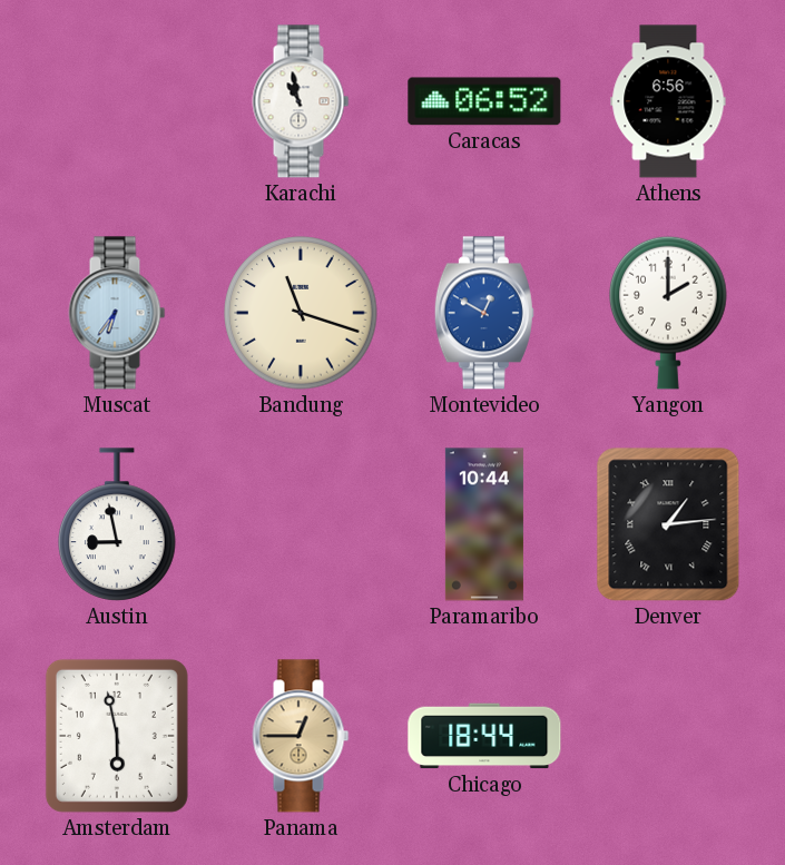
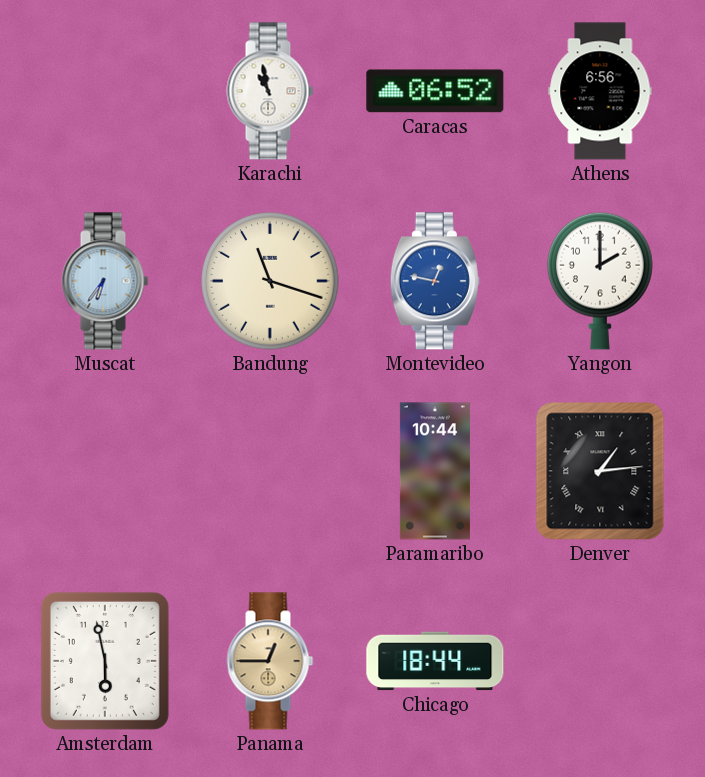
Montevideo: 12:50 -> 12:47 (435, 281)
Austin: 8:58 -> none (117, 524)
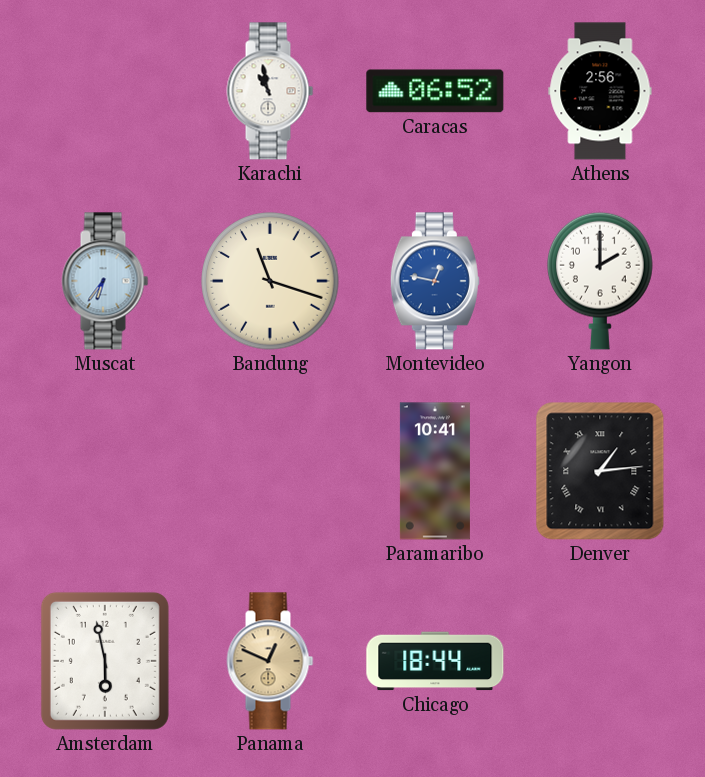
Athens: 6:56 -> 2:56 (600, 91)
Paramaribo: 10:44 -> 10:41 (435, 471)
Panama: 12:45 -> 12:49 (270, 661)
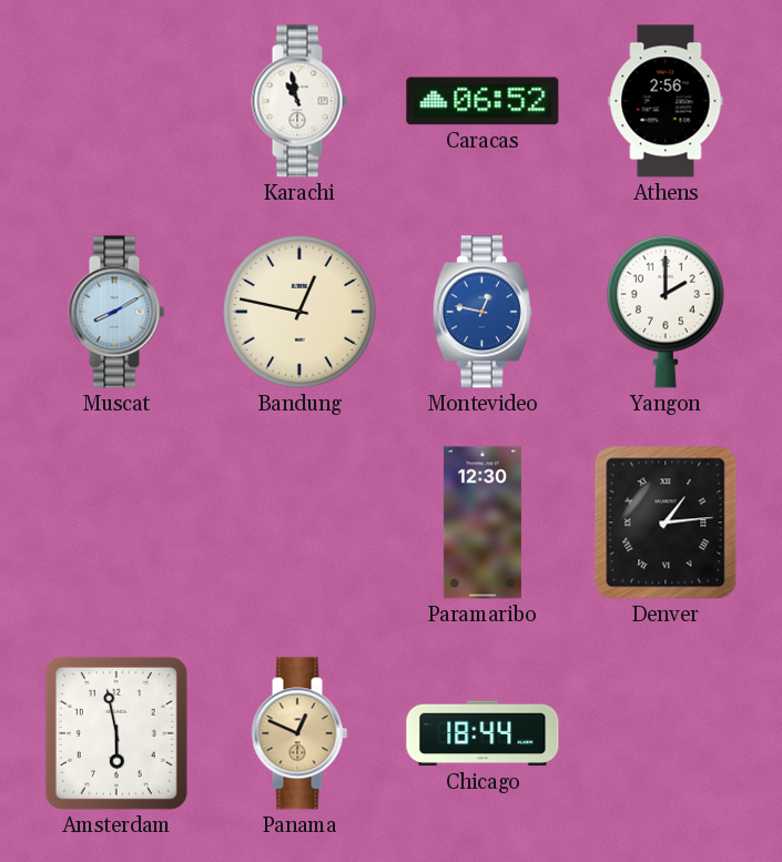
Muscat: 6:36 -> 8:10 (116, 312)
Bandung: 11:18 -> 12:47 (299, 312)
Paramaribo: 10:41 -> 12:30 (483, 523)
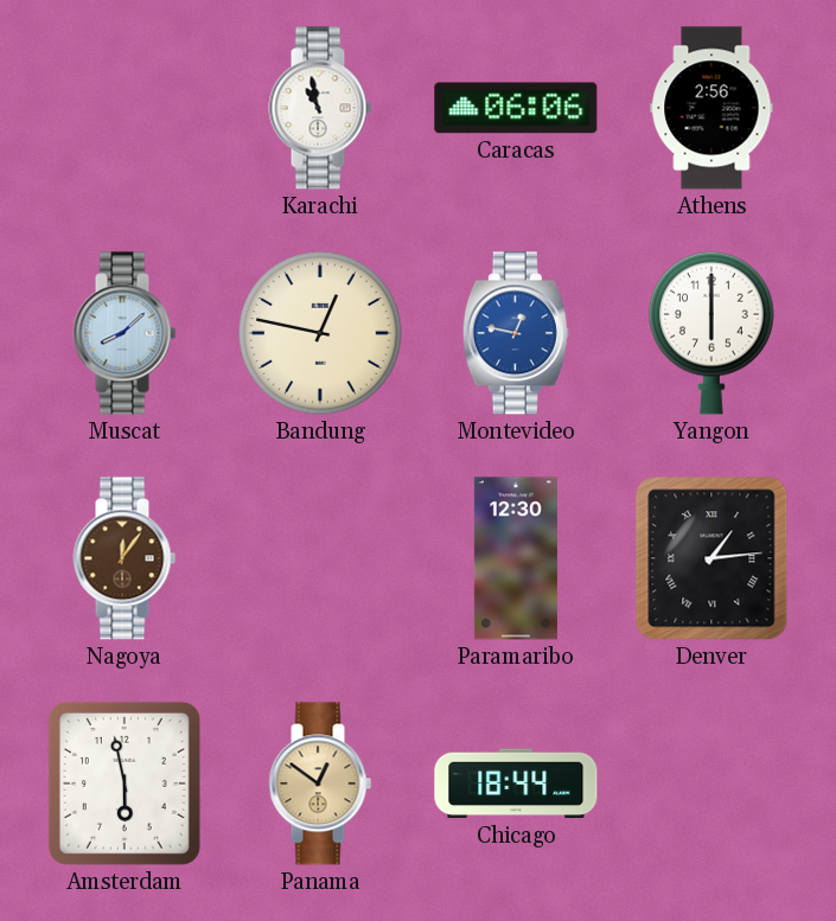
Caracas: 06:52 -> 06:06 (516, 108)
Muscat: 8:10 -> 8:08 (125, 333)
Yangon: 2:00 -> 6:00 (711, 333)
Nagoya: none -> 12:06 (125, 558)
Panama: 12:49 -> 12:51 (320, 784)
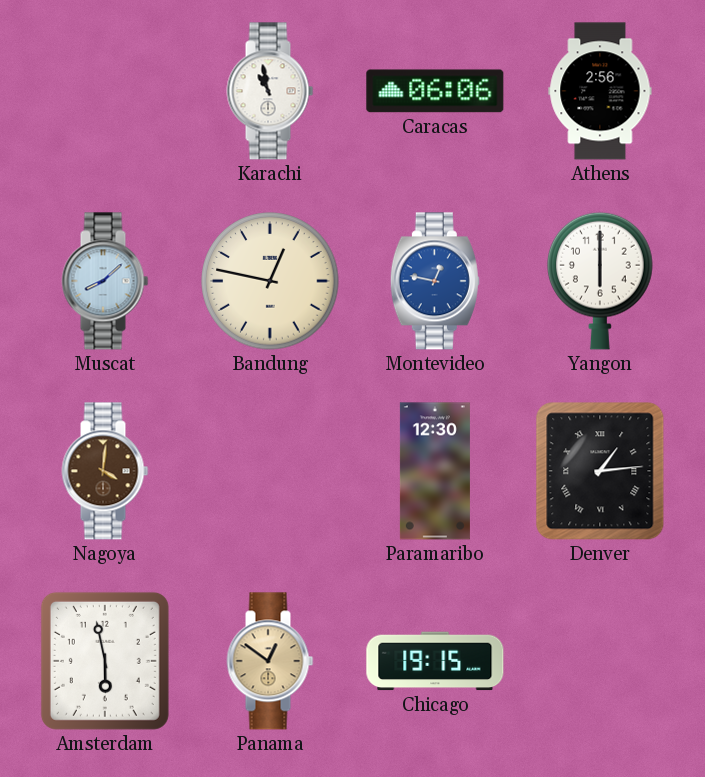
Nagoya: 12:06 -> 4:01 (105, 471)
Chicago: 18:44 -> 19:15 (435, 661)
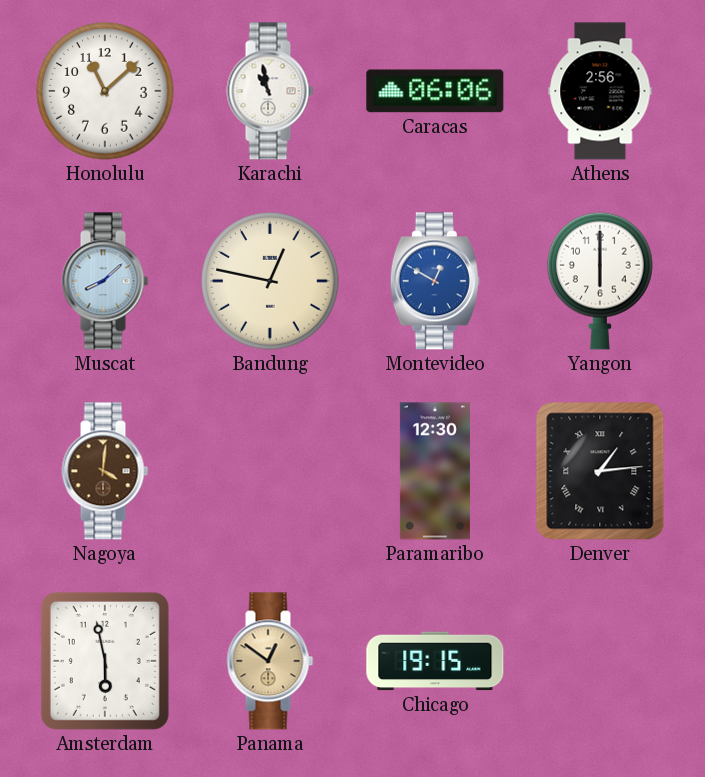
Honolulu: none -> 11:08 (105, 91)
Montevideo: 12:47 -> 12:50 (435, 281)
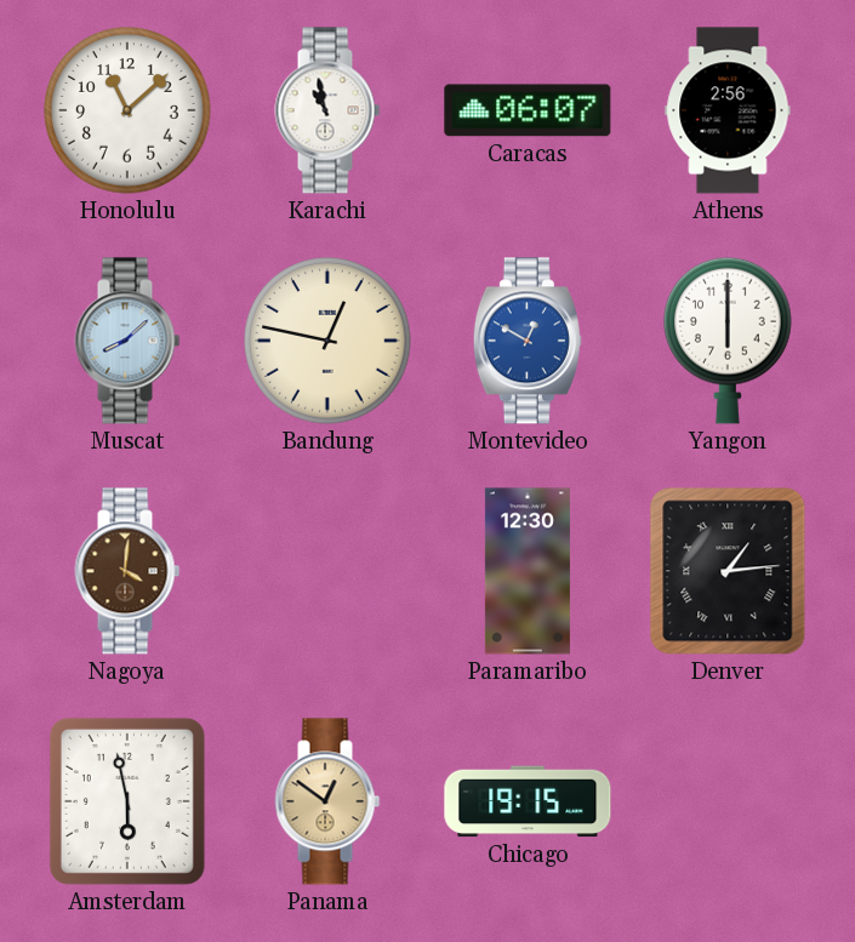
Caracas: 06:06 -> 06:07 (528, 110)
